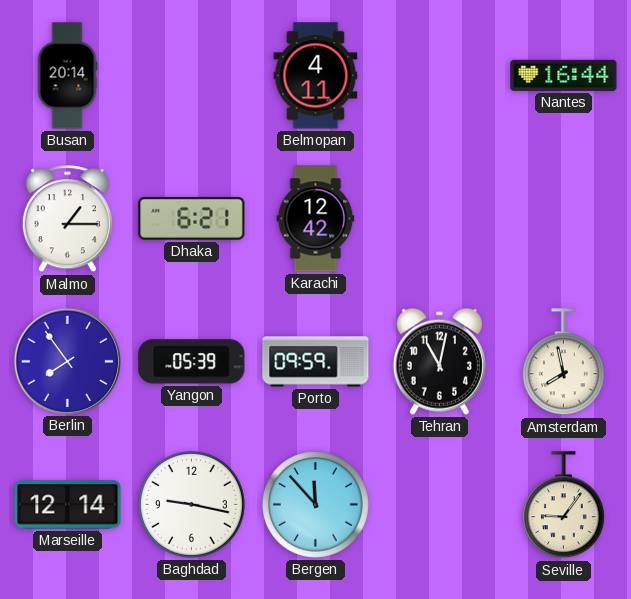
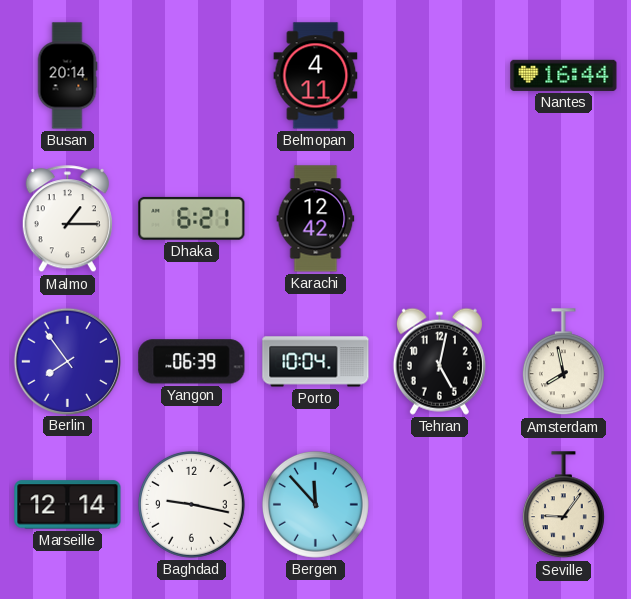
Yangon: 05:39 -> 06:39 (192, 362)
Porto: 09:59 -> 10:04 (316, 362)
Tehran: 11:02 -> 5:02 (439, 361)
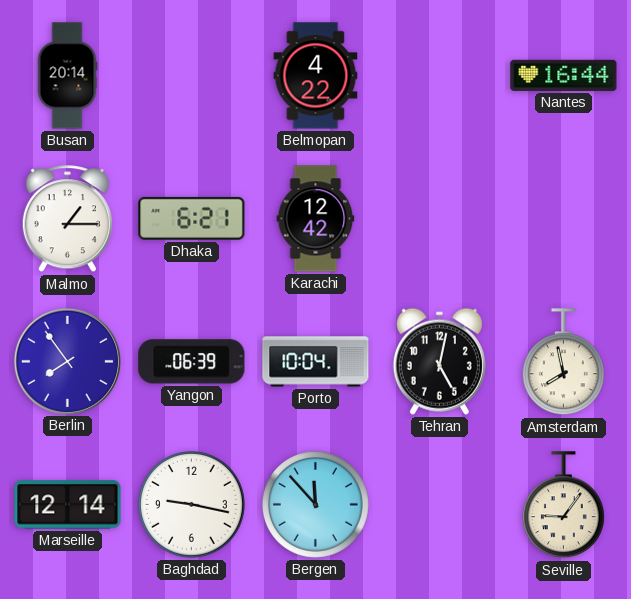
Belmopan: 4:11 -> 4:22 (316, 76)
